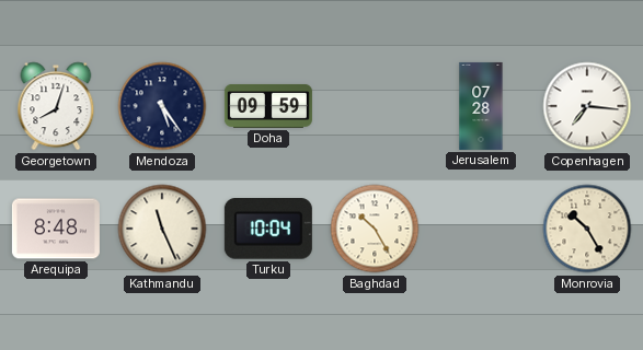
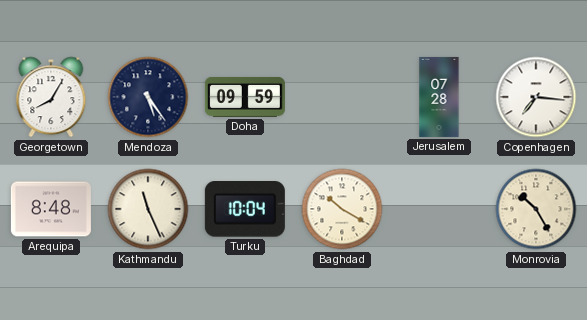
Georgetown: 8:03 -> 8:05 (51, 97)
Baghdad: 10:25 -> 10:20 (342, 209)
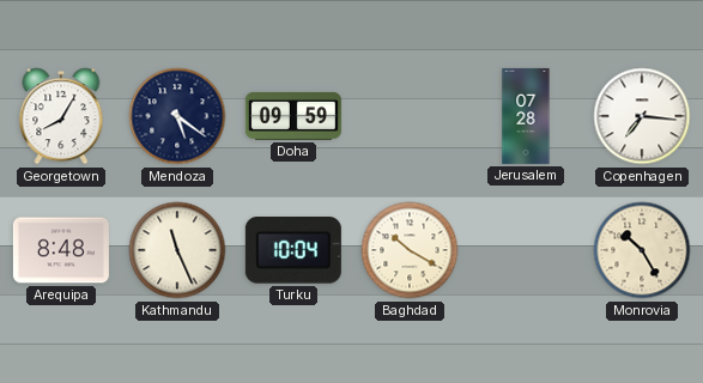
Mendoza: 5:24 -> 5:21 (177, 116)
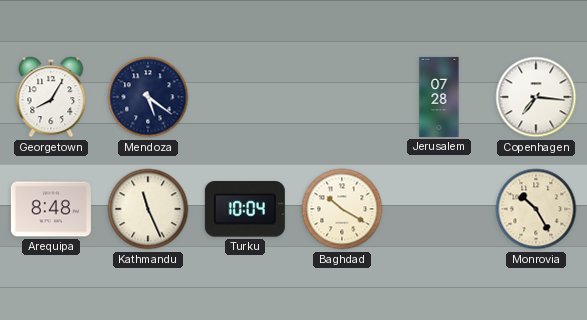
Doha: 09:59 -> none (293, 116)
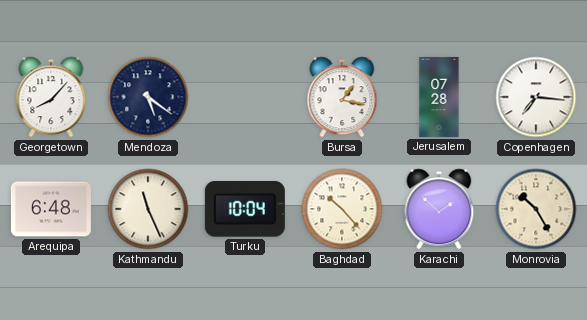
Georgetown: 8:05 -> 8:07 (51, 97)
Bursa: none -> 1:17 (342, 97)
Arequipa: 8:48 -> 6:48 (51, 209)
Baghdad: 10:20 -> 10:23 (342, 209)
Karachi: none -> 1:52 (439, 209)
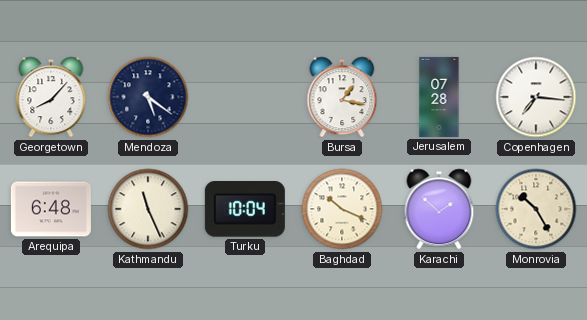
Baghdad: 10:23 -> 10:19 (342, 209)
